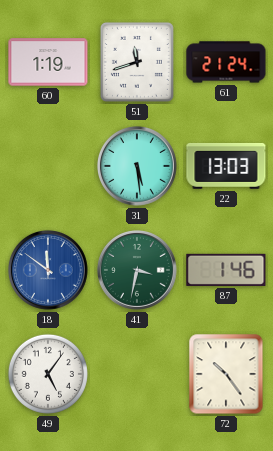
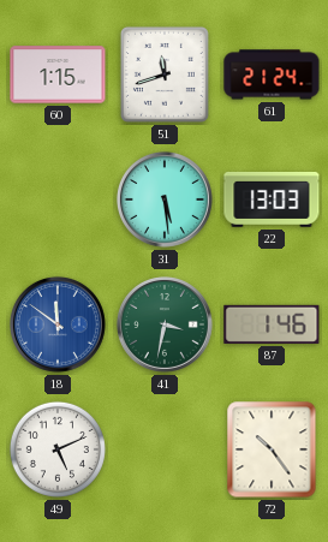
60: 1:19 -> 1:15 (58, 75)
49: 5:06 -> 5:11 (58, 449)
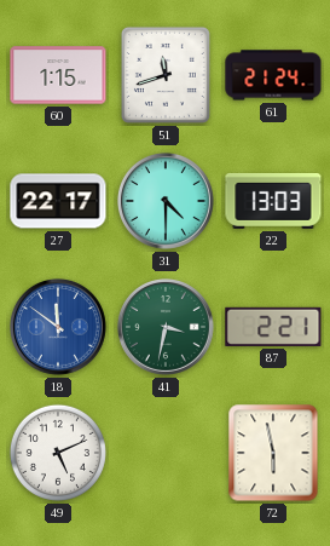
27: none -> 22:17 (58, 201)
31: 5:29 -> 4:30 (166, 201)
87: 1:46 -> 2:21 (273, 327)
72: 10:24 -> 5:58 (273, 453)
